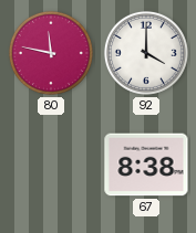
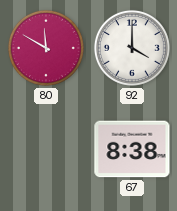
80: 11:47 -> 11:50 (46, 48)
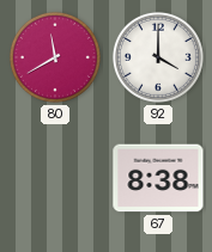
80: 11:50 -> 11:40 (55, 57)
